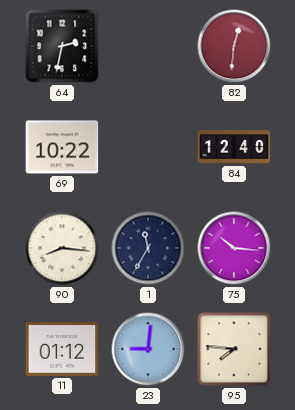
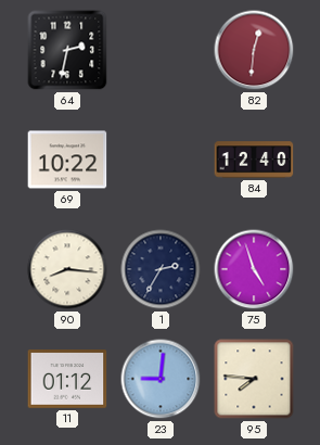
1: 11:35 -> 2:35 (161, 269)
75: 10:16 -> 4:57 (254, 269)
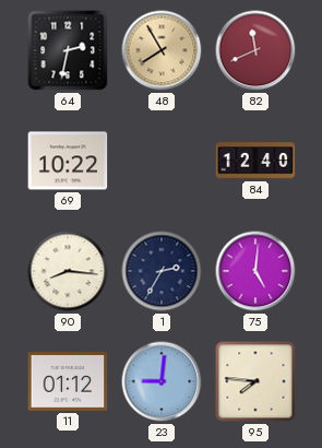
48: none -> 7:55 (162, 50)
82: 12:31 -> 11:41 (255, 50)
75: 4:57 -> 5:01 (255, 271)
